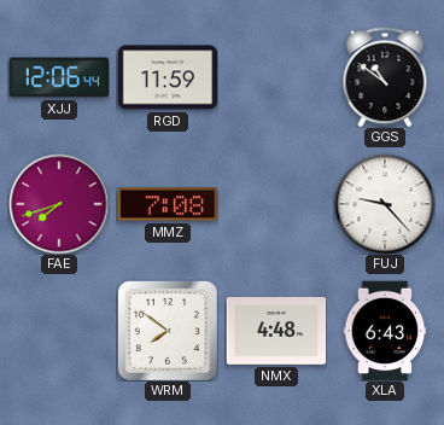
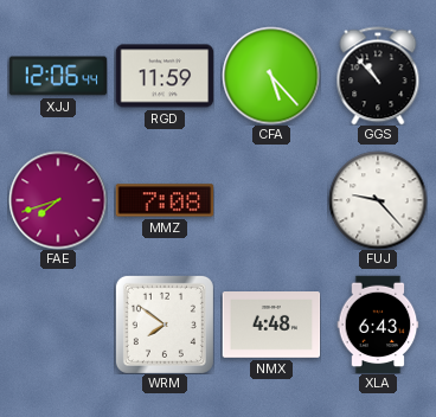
CFA: none -> 5:23 (271, 76)
GGS: 10:51 -> 10:53 (378, 76)
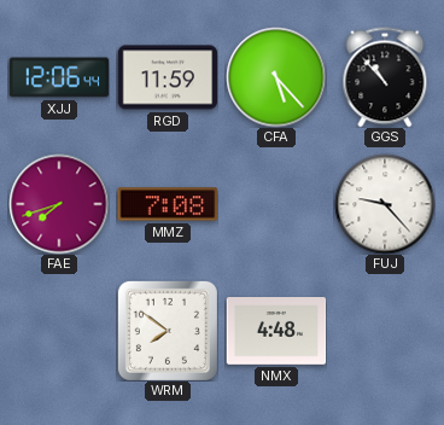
XLA: 6:43 -> none (378, 325)
